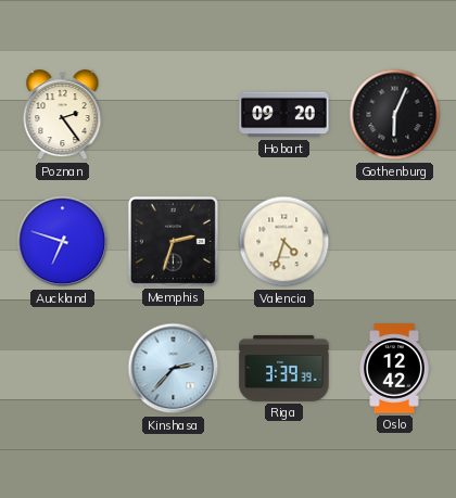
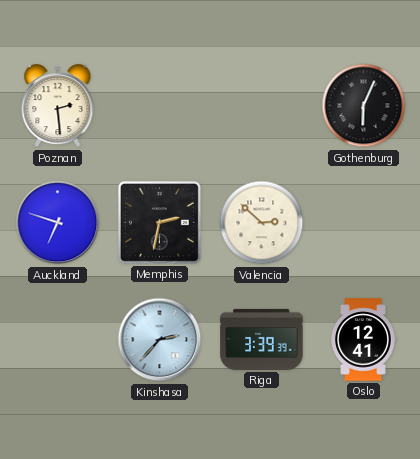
Poznan: 2:24 -> 2:29 (58, 106)
Hobart: 09:20 -> none (284, 115)
Memphis: 2:33 -> 2:32 (159, 222)
Valencia: 4:33 -> 2:52 (262, 223)
Oslo: 12:42 -> 12:41 (363, 340)
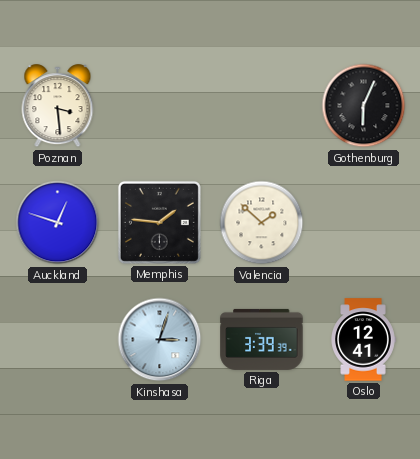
Poznan: 2:29 -> 3:29 (58, 106)
Auckland: 6:48 -> 12:48 (58, 223)
Memphis: 2:32 -> 1:46 (159, 222)
Valencia: 2:52 -> 1:52 (262, 223)
Kinshasa: 2:37 -> 3:03 (160, 340)
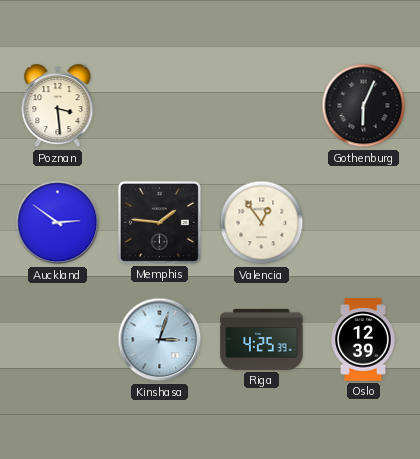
Auckland: 12:48 -> 2:51 (58, 223)
Valencia: 1:52 -> 12:54 (262, 223)
Riga: 3:39 -> 4:25 (262, 339)
Oslo: 12:41 -> 12:39 (363, 340)
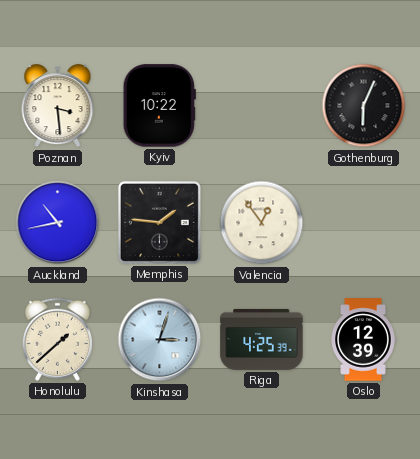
Kyiv: none -> 10:22 (159, 106)
Auckland: 2:51 -> 10:43 (58, 223)
Honolulu: none -> 1:38 (57, 339)
